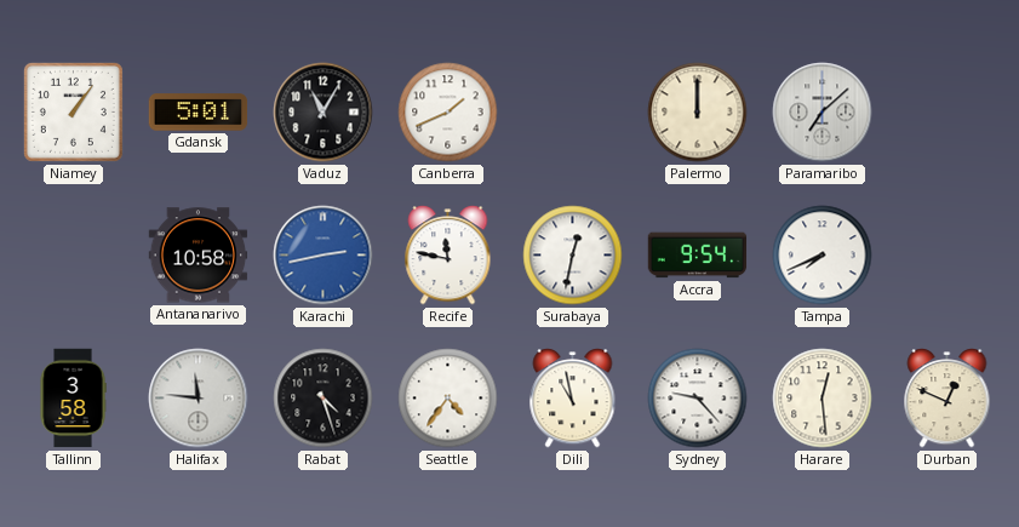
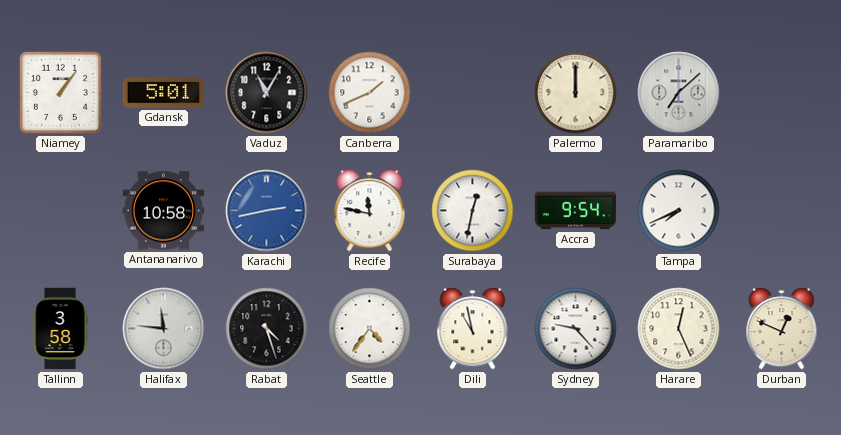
Harare: 12:29 -> 12:26 (679, 329)
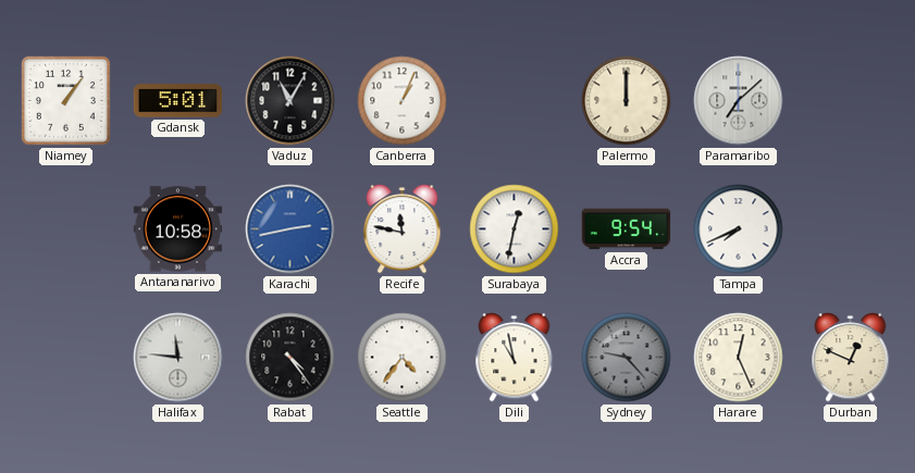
Canberra: 1:41 -> 1:04 (403, 101)
Tallinn: 3:58 -> none (60, 329)
Rabat: 4:27 -> 4:24 (290, 358)
Sydney dial: white -> grey (627, 358)
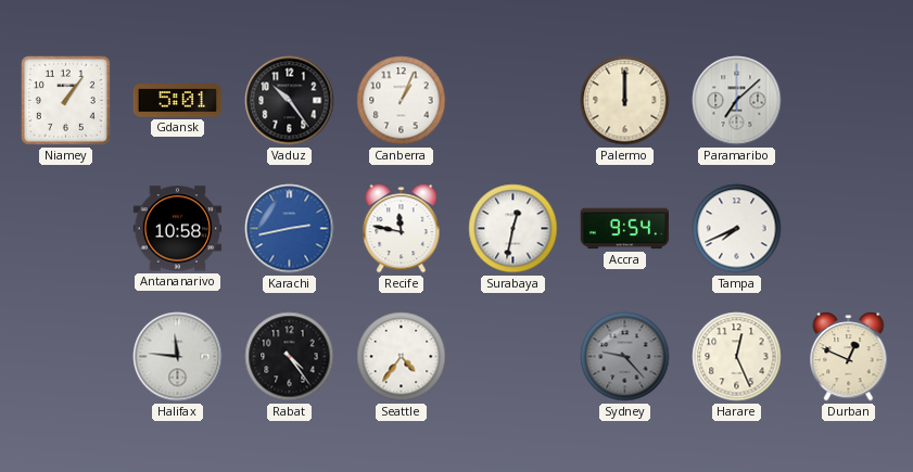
Vaduz: 11:05 -> 10:24 (290, 101)
Dili: 10:58 -> none (515, 358)
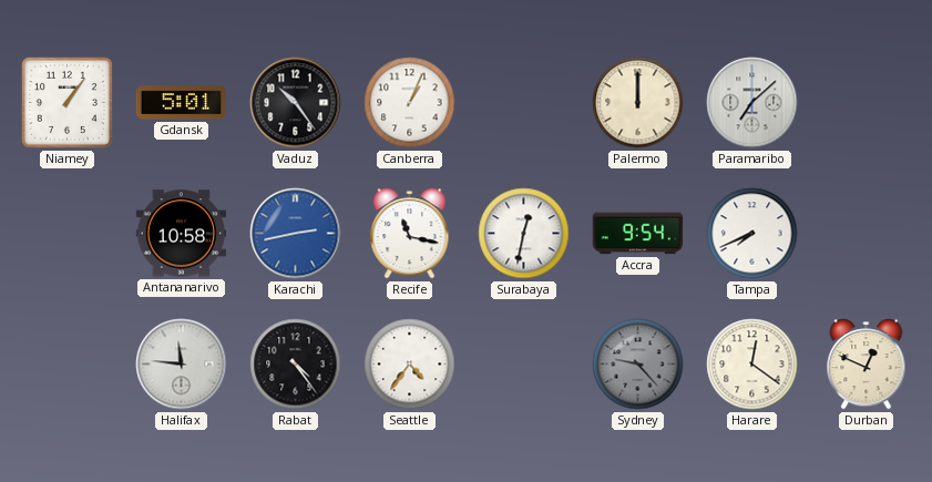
Recife: 11:47 -> 11:17 (410, 234)
Harare: 12:26 -> 12:21 (752, 365)
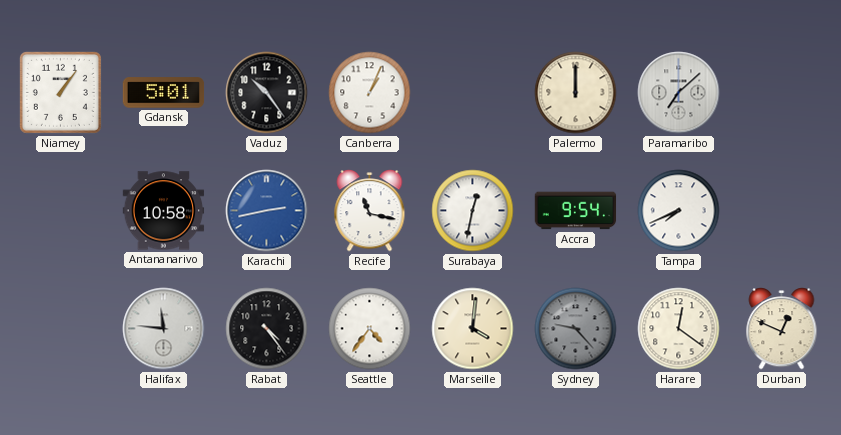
Marseille: none -> 4:01 (473, 329)
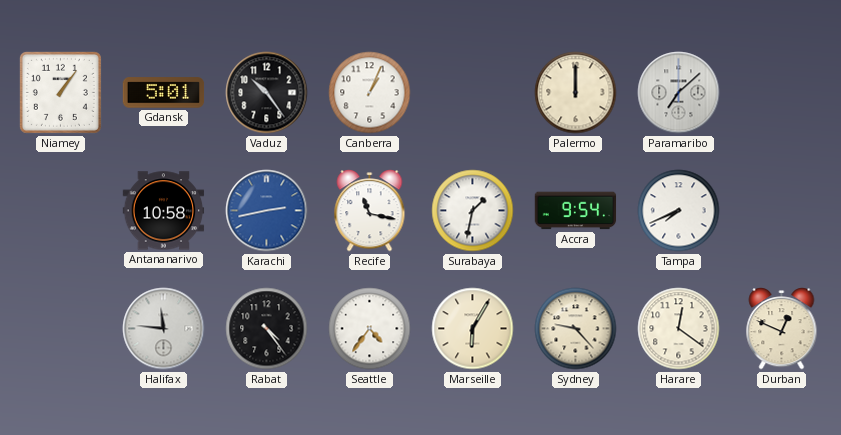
Surabaya: 12:32 -> 1:32 (473, 211)
Marseille: 4:01 -> 6:05 (473, 329)
Sydney dial: grey -> cream (576, 329)
